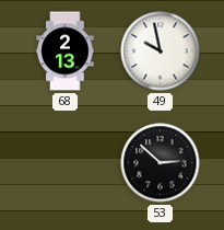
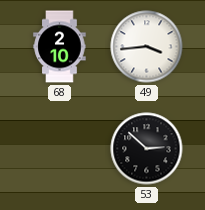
68: 2:13 -> 2:10 (60, 47)
49: 9:58 -> 3:44 (147, 47)
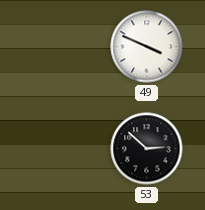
68: 2:10 -> none (60, 47)
49: 3:44 -> 3:49 (147, 47)
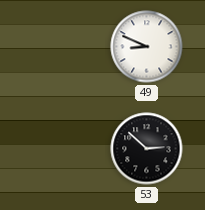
49: 3:49 -> 8:49 (147, 47)
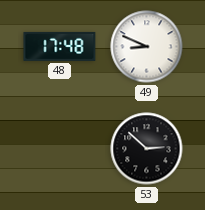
48: none -> 17:48 (60, 46)
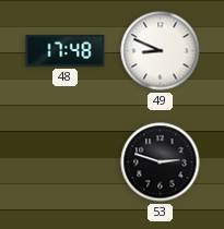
53: 2:52 -> 2:48 (161, 162)
